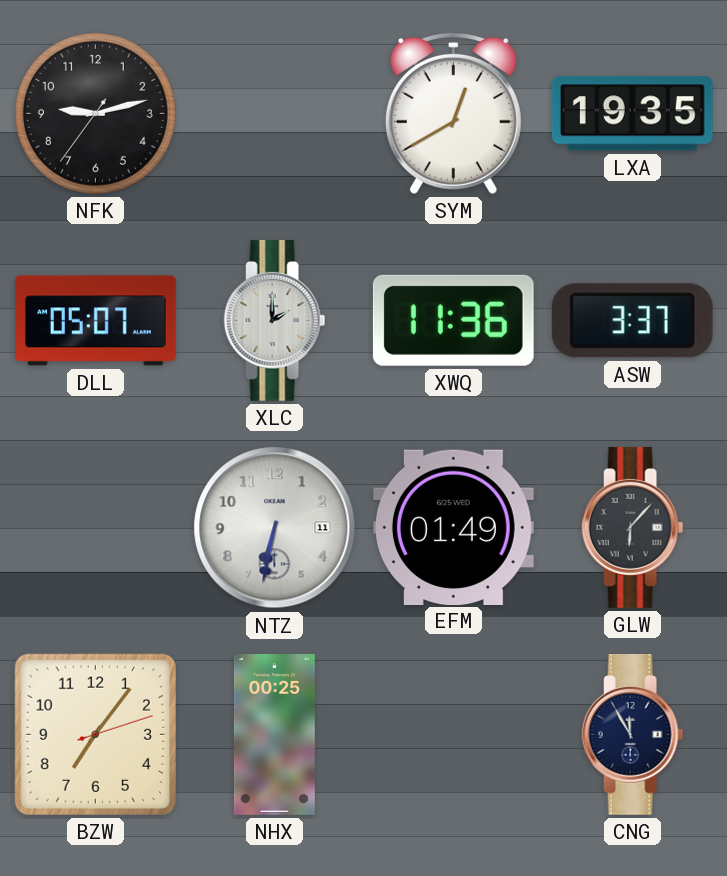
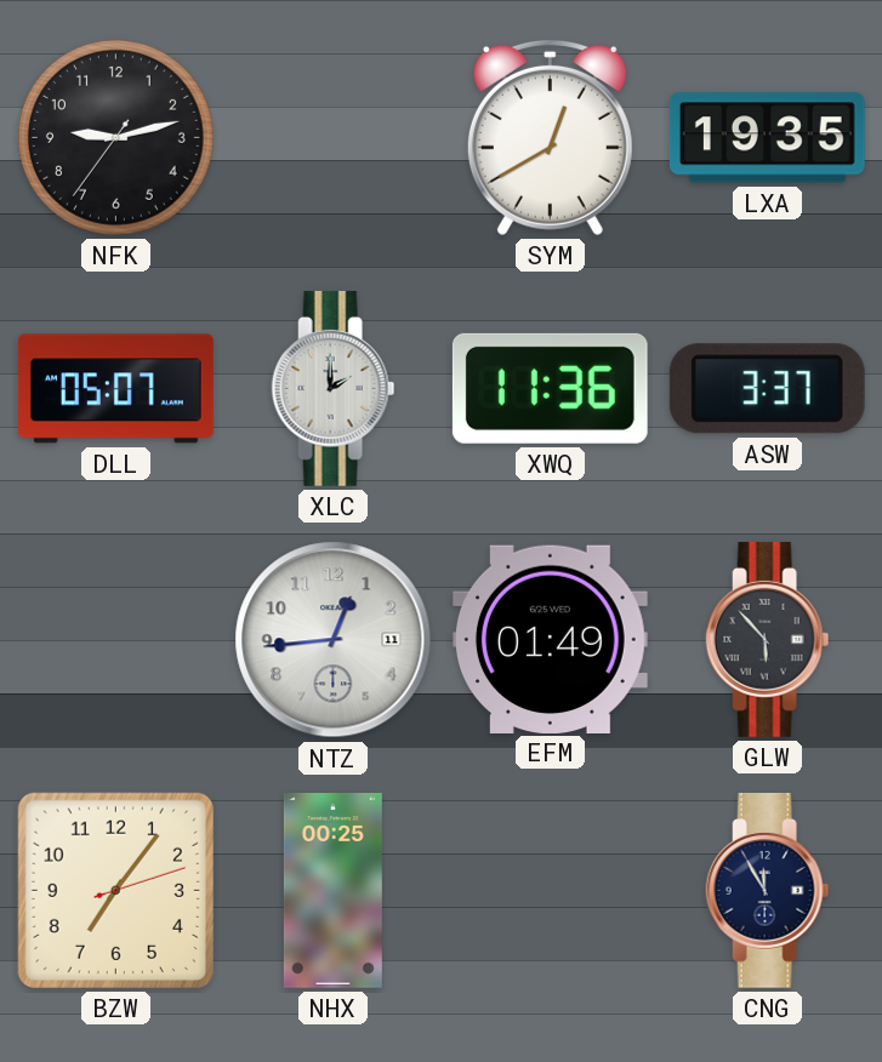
NTZ: 6:32 -> 12:44 (334, 640)
GLW: 6:07 -> 5:53 (768, 639)
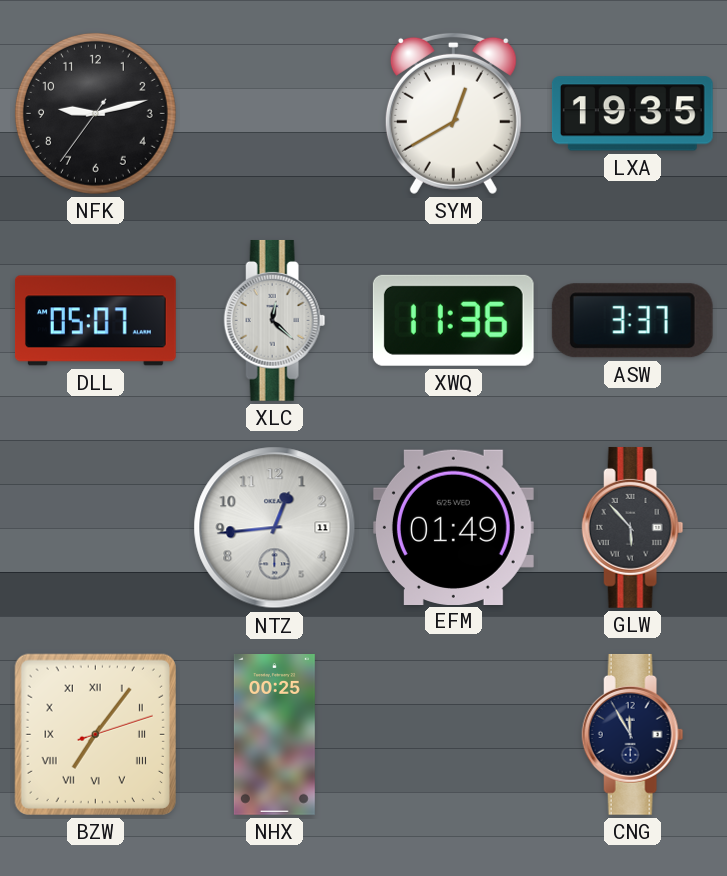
XLC: 2:00 -> 12:22 (275, 320)
BZW numerals: Arabic -> Roman (95, 734)
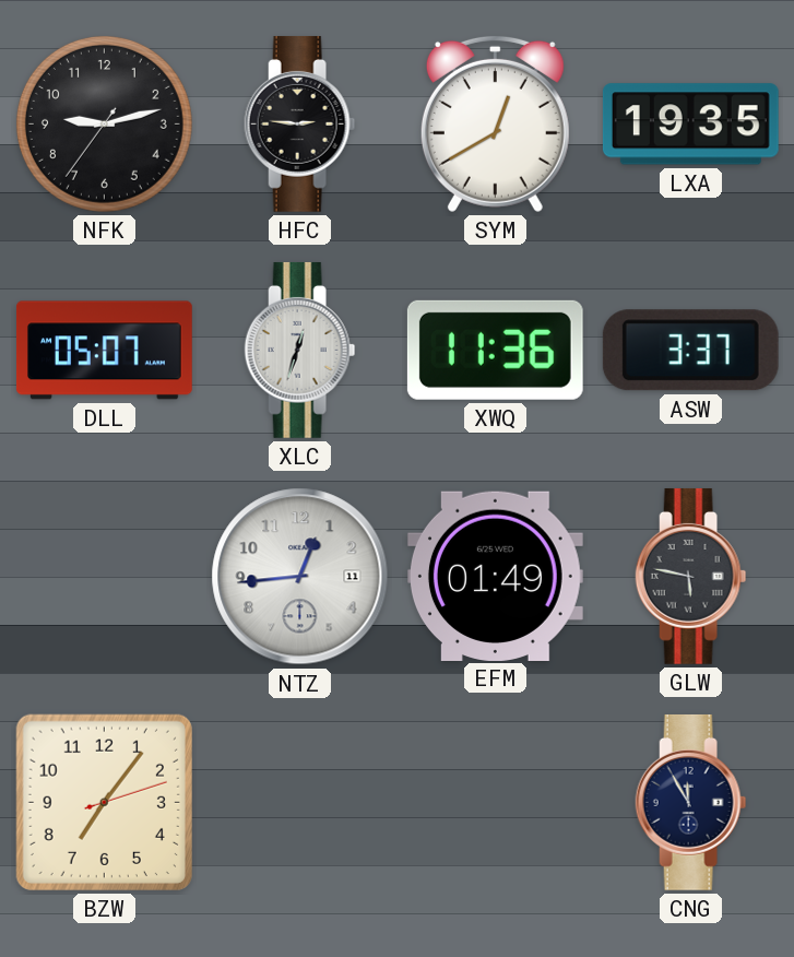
HFC: none -> 2:46 (300, 123)
XLC: 12:22 -> 12:33 (300, 350)
GLW: 5:53 -> 5:47 (691, 576)
BZW numerals: Roman -> Arabic (104, 802)
NHX: 00:25 -> none (274, 735)
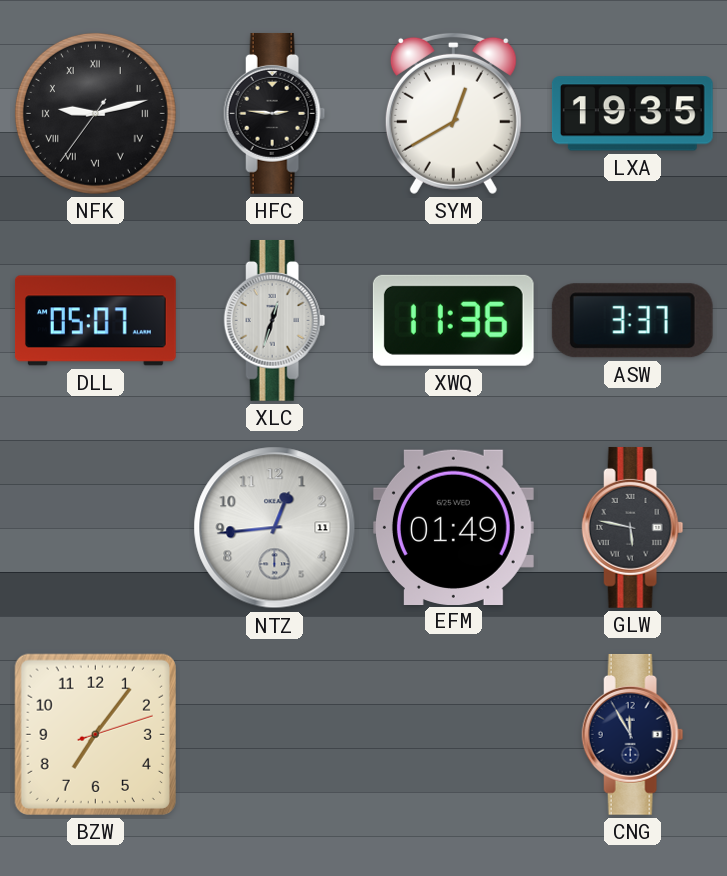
NFK numerals: Arabic -> Roman (95, 113)
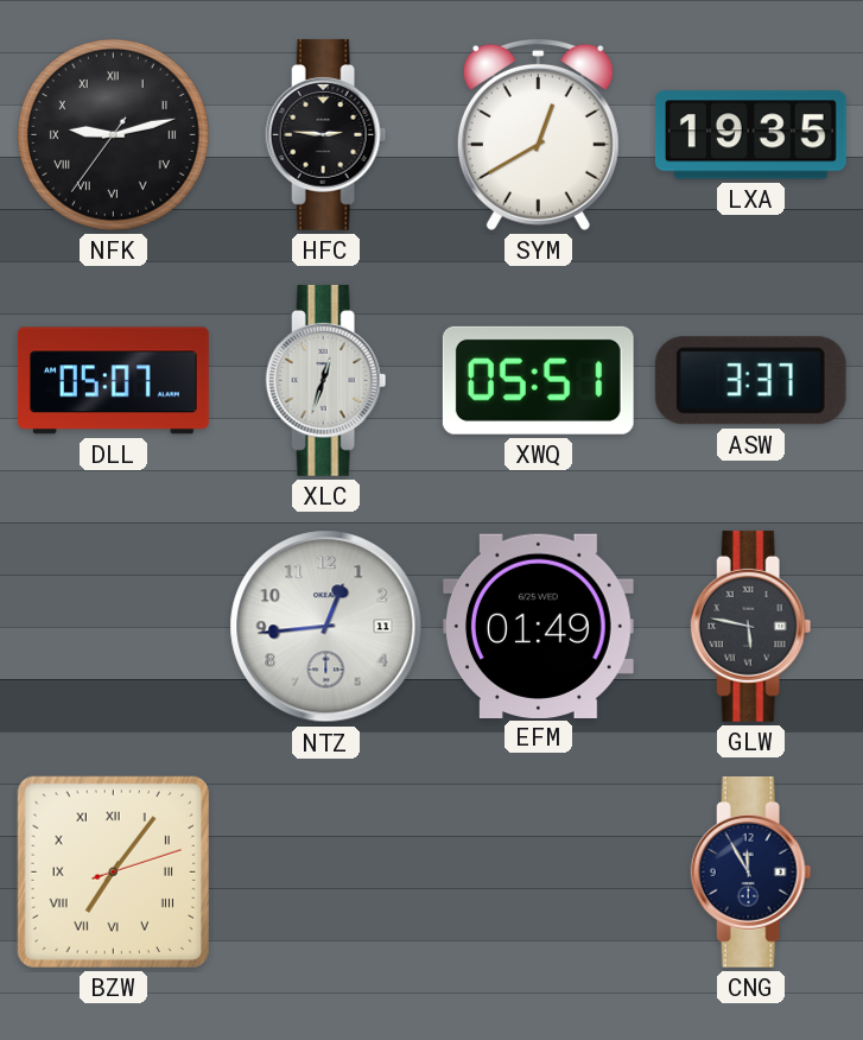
XWQ: 11:36 -> 05:51 (538, 380)
BZW numerals: Arabic -> Roman (113, 871)
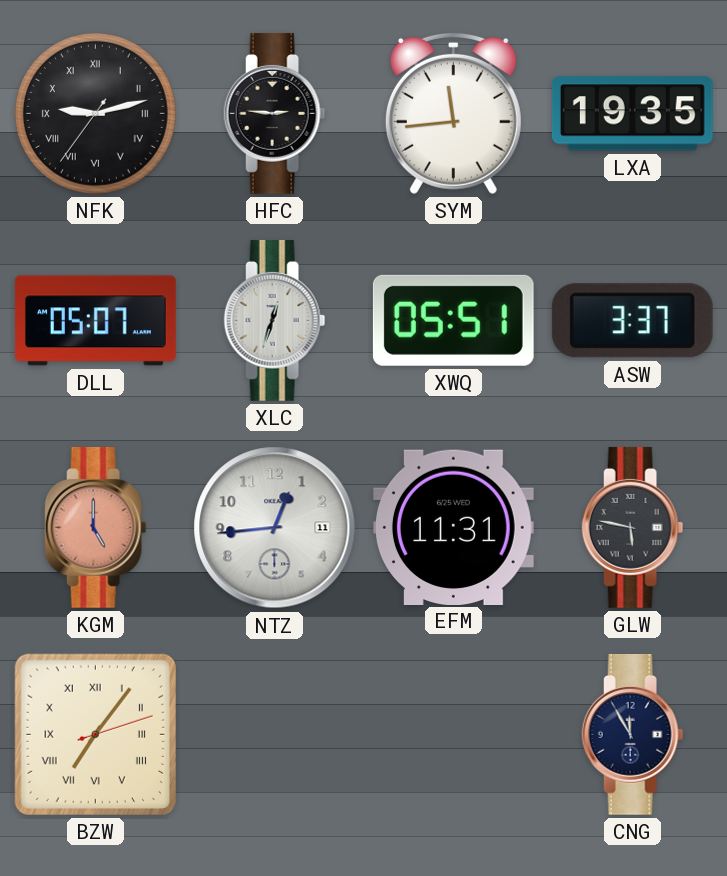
SYM: 12:40 -> 11:44 (453, 113)
KGM: none -> 5:00 (96, 527)
EFM: 01:49 -> 11:31 (453, 527)
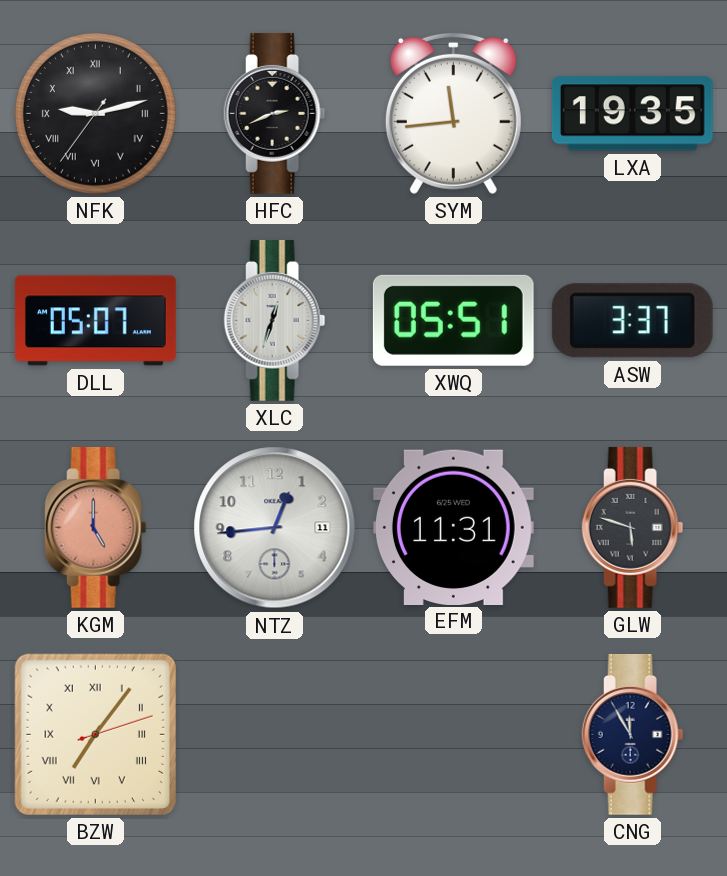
HFC: 2:46 -> 2:41 (275, 113)
GLW: 5:47 -> 5:48 (633, 527)
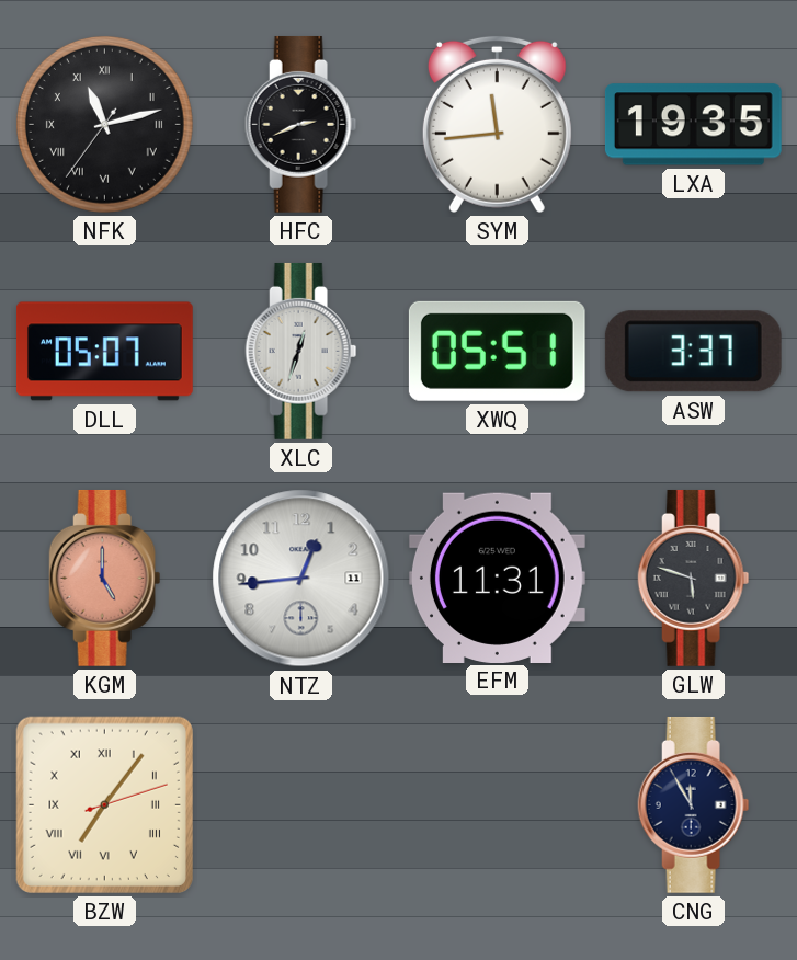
NFK: 9:12 -> 11:12 (104, 124)
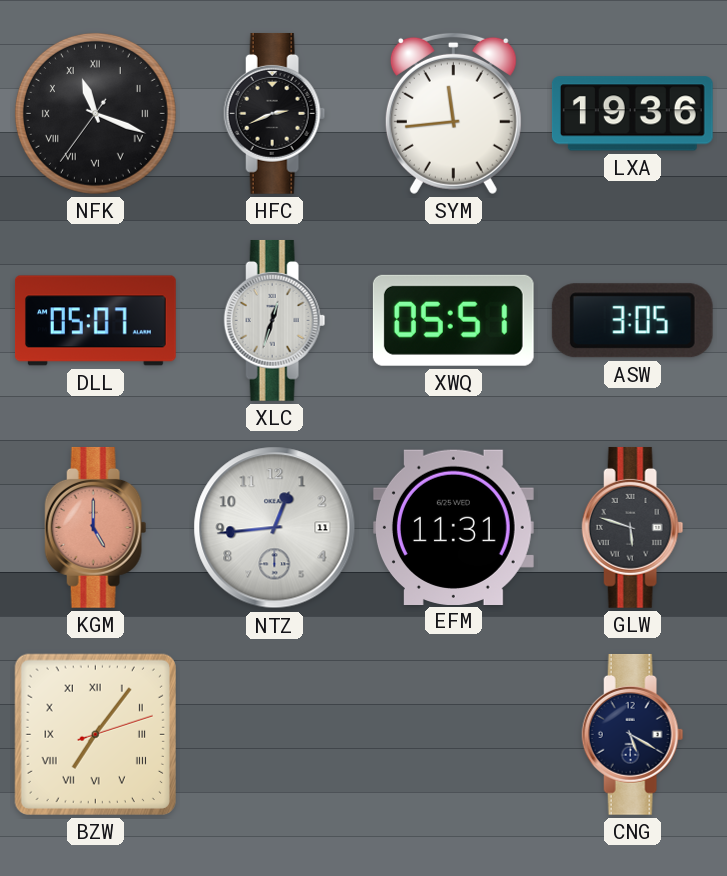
NFK: 11:12 -> 11:18 (95, 113)
LXA: 19:35 -> 19:36 (632, 114)
ASW: 3:37 -> 3:05 (632, 321)
CNG: 11:55 -> 5:20 (633, 734)
